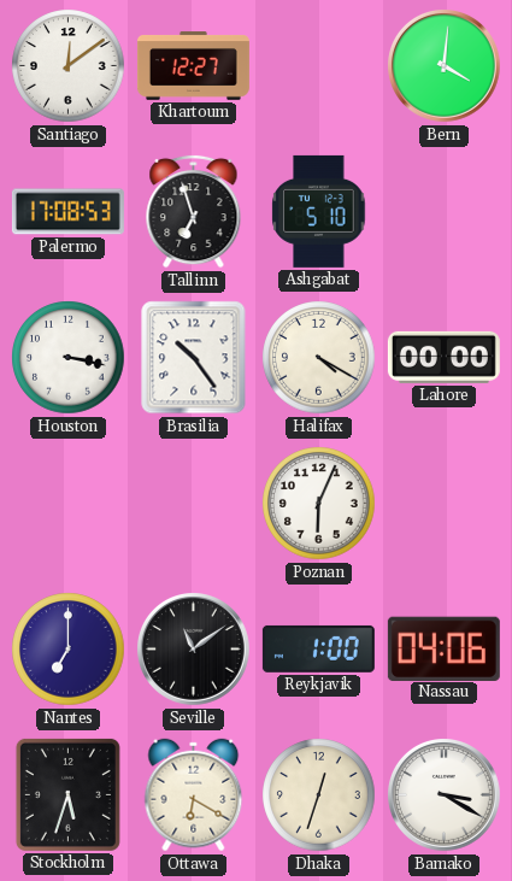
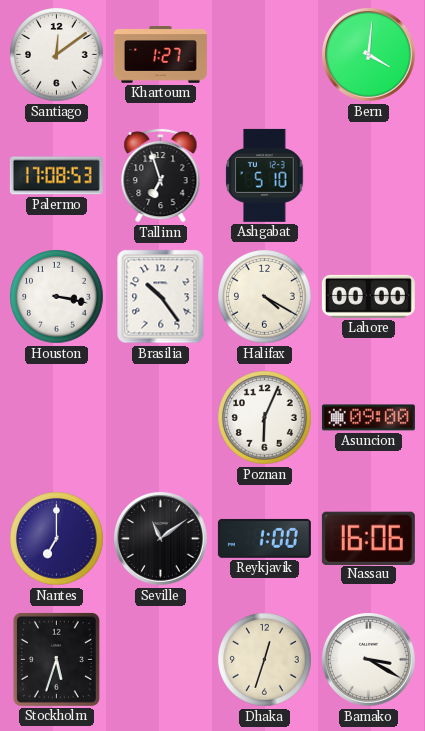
Khartoum: 12:27 -> 1:27 (160, 55)
Asuncion: none -> 09:00 (368, 418)
Nassau: 04:06 -> 16:06 (368, 538)
Ottawa: 6:20 -> none (194, 795)
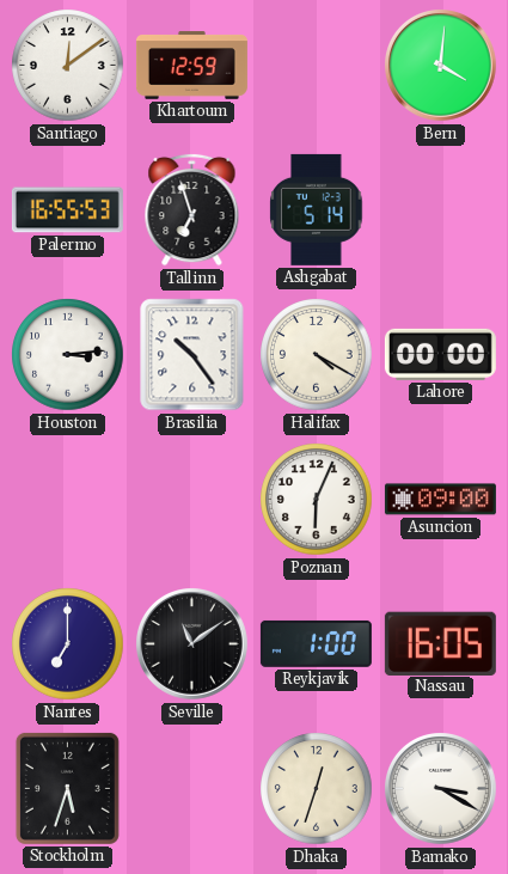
Khartoum: 1:27 -> 12:59 (191, 66)
Palermo: 17:08 -> 16:55 (67, 210)
Ashgabat: 5:10 -> 5:14 (317, 209)
Houston: 3:17 -> 3:14 (68, 355)
Nassau: 16:06 -> 16:05 (440, 643)
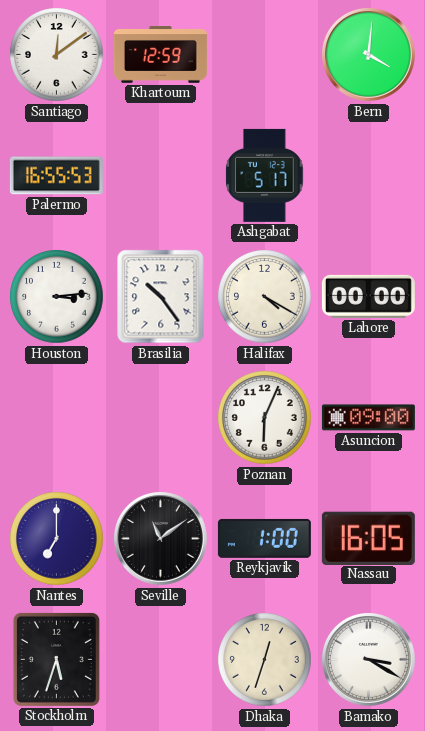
Tallinn: 6:57 -> none (192, 209)
Ashgabat: 5:14 -> 5:17 (265, 175)
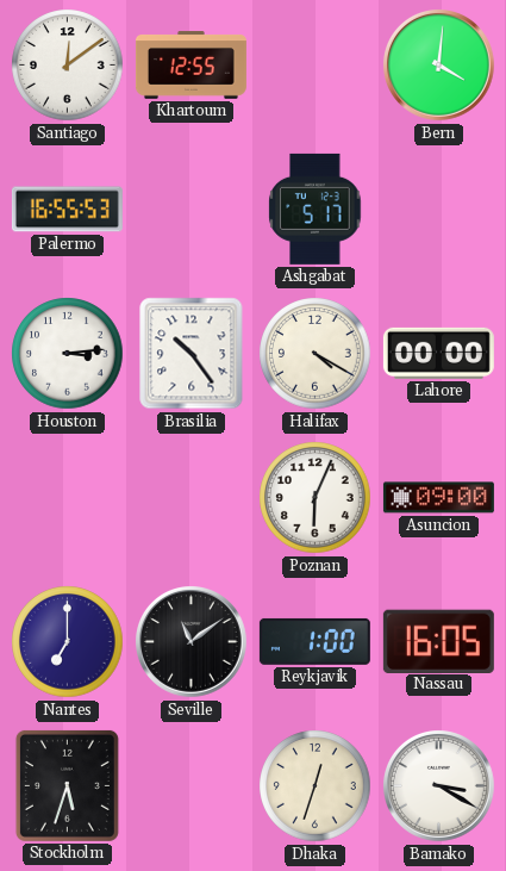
Khartoum: 12:59 -> 12:55 (190, 66)
